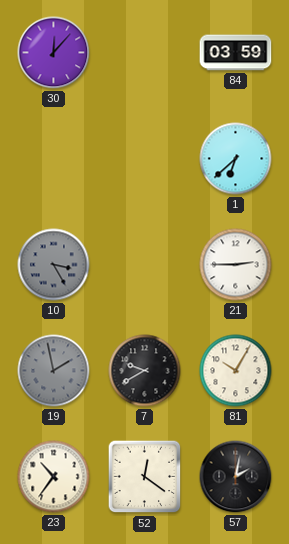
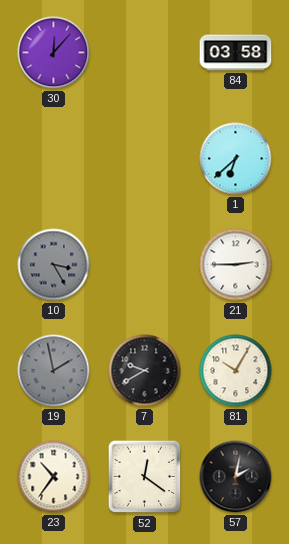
84: 03:59 -> 03:58 (236, 53)
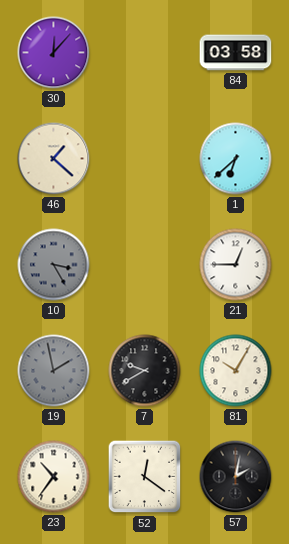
46: none -> 1:22 (54, 159)
21: 2:45 -> 12:45 (236, 265)
